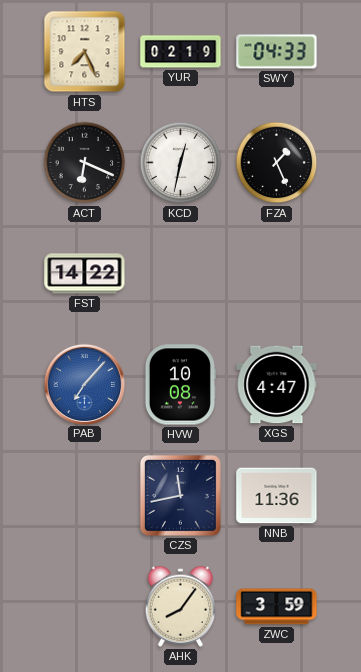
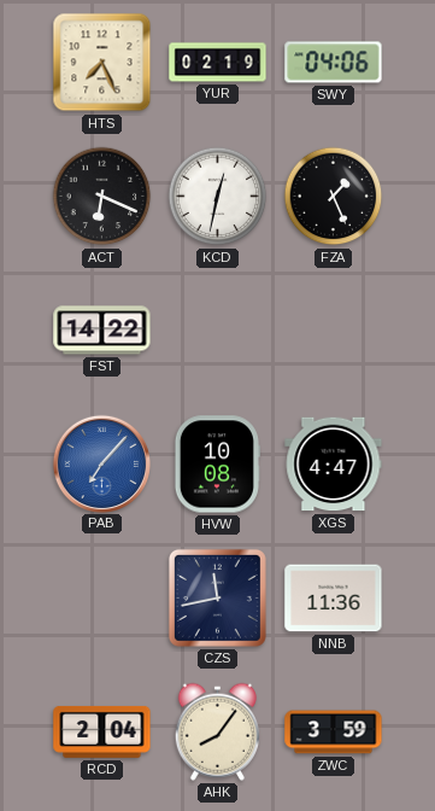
SWY: 04:33 -> 04:06 (334, 63)
RCD: none -> 2:04 (102, 731)
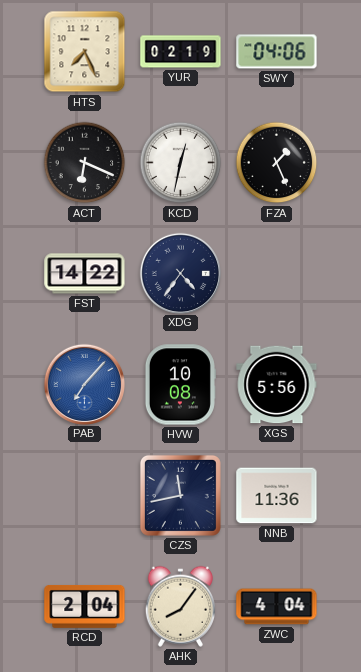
XDG: none -> 4:36 (180, 273)
XGS: 4:47 -> 5:56 (277, 385)
ZWC: 3:59 -> 4:04 (277, 607)
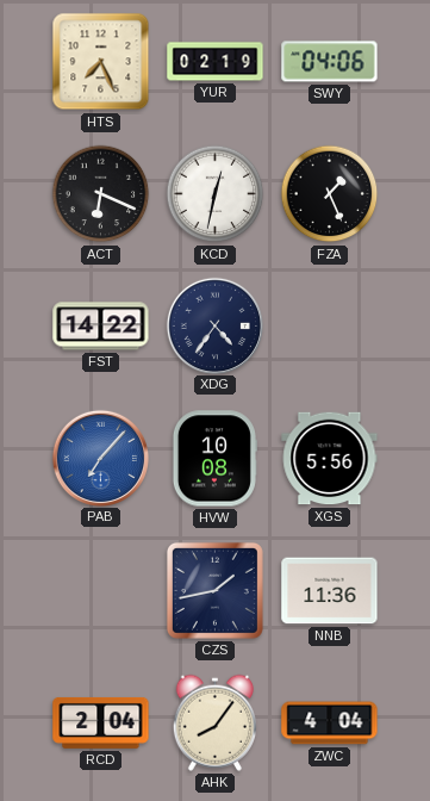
CZS: 11:43 -> 1:43 (214, 590)
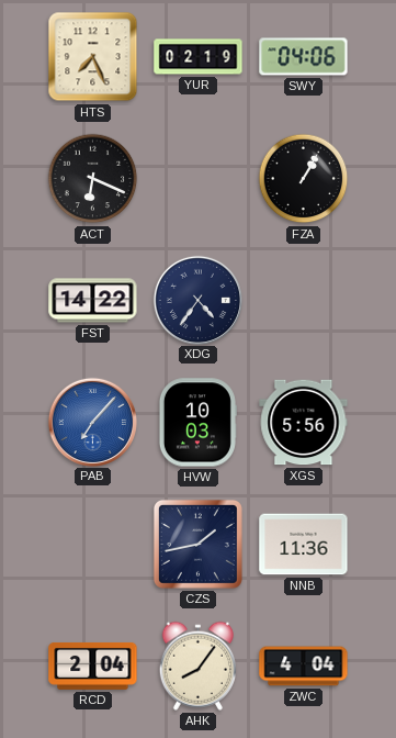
KCD: 12:32 -> none (216, 194)
FZA: 1:26 -> 1:05 (304, 179)
HVW: 10:08 -> 10:03 (197, 423)
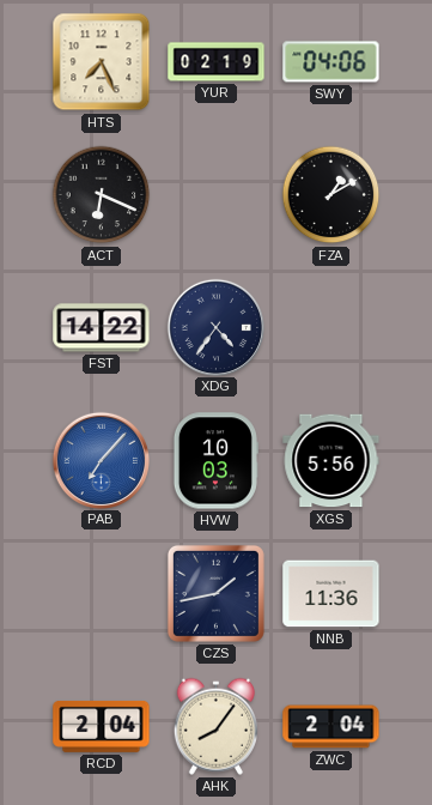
FZA: 1:05 -> 1:10 (331, 195)
ZWC: 4:04 -> 2:04 (331, 727)
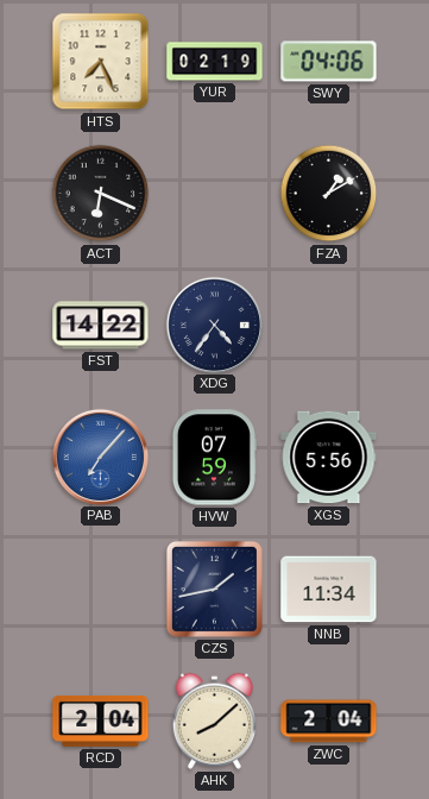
HVW: 10:03 -> 07:59 (214, 458)
NNB: 11:36 -> 11:34 (329, 590)
AHK: 8:06 -> 8:08 (214, 721)
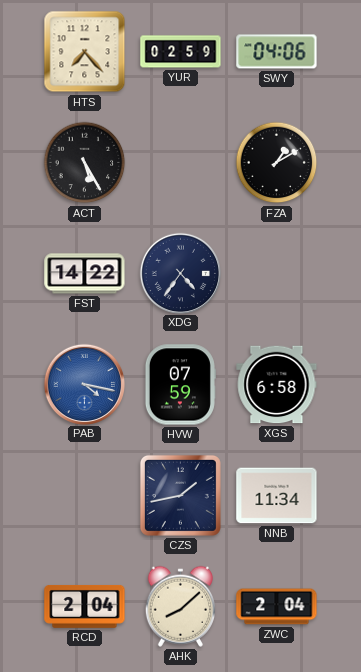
HTS: 7:26 -> 7:23 (85, 52)
YUR: 02:19 -> 02:59 (181, 52)
ACT: 6:19 -> 5:25 (85, 163)
PAB: 7:07 -> 4:17 (84, 384)
XGS: 5:56 -> 6:58 (277, 385)
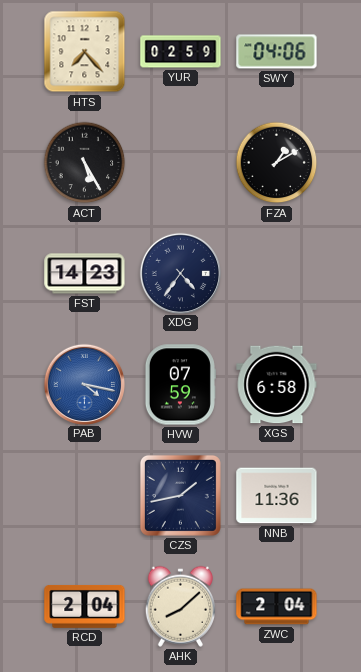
FST: 14:22 -> 14:23 (85, 274)
NNB: 11:34 -> 11:36 (277, 496)
